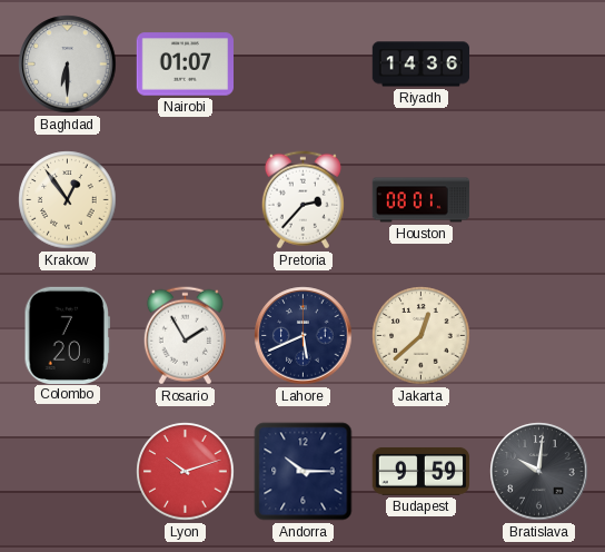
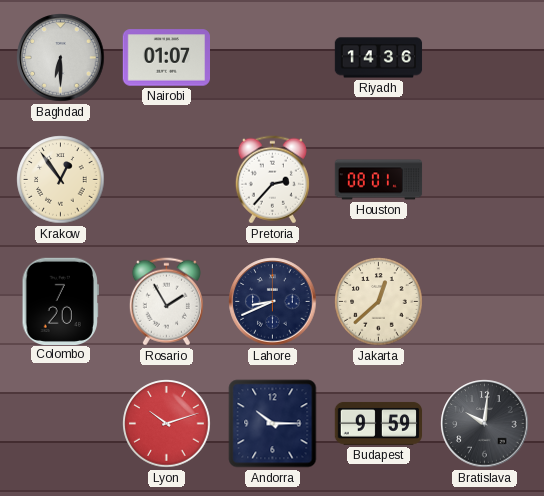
Lahore: 5:41 -> 8:41 (273, 302)
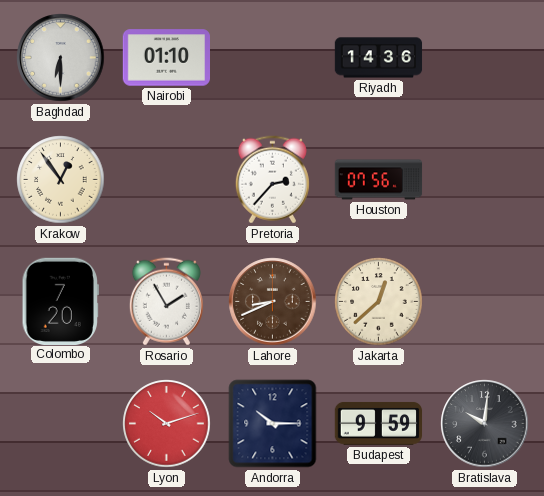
Nairobi: 01:07 -> 01:10 (166, 58)
Houston: 08:01 -> 07:56 (379, 180)
Lahore dial: navy -> brown (273, 302)
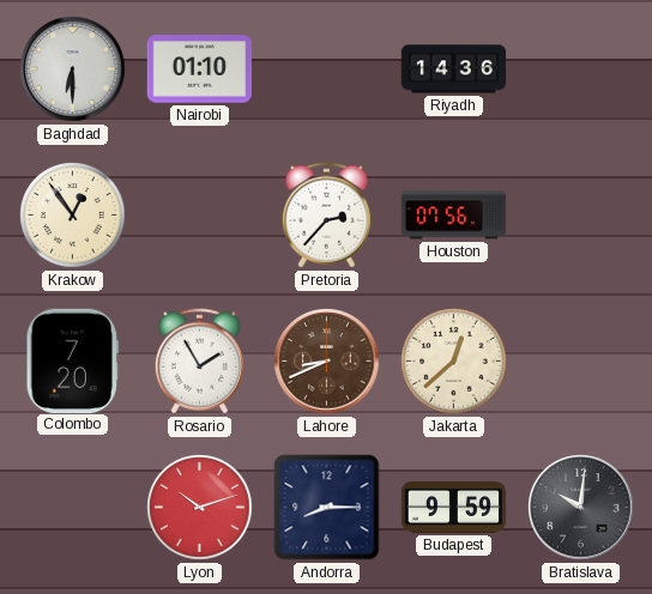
Andorra: 10:15 -> 8:15 (327, 508)
